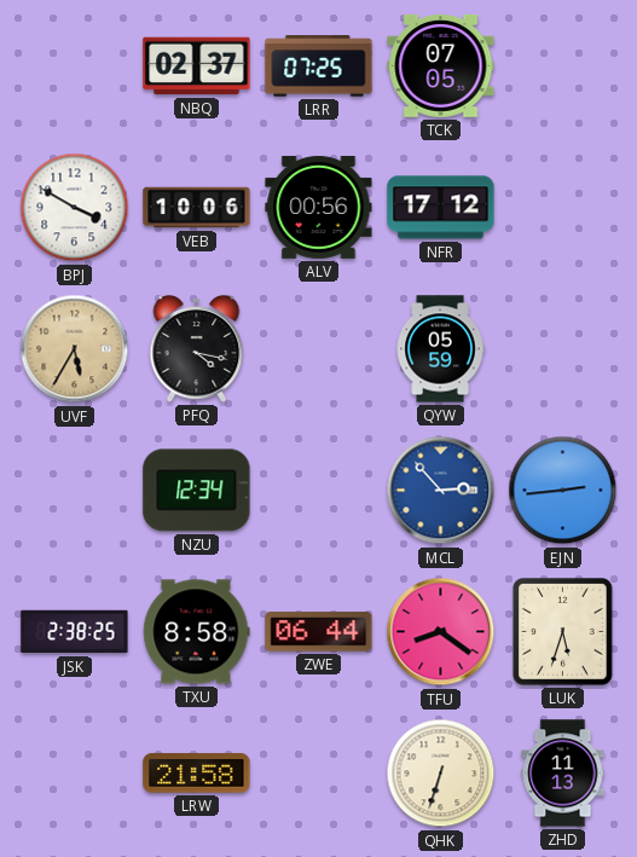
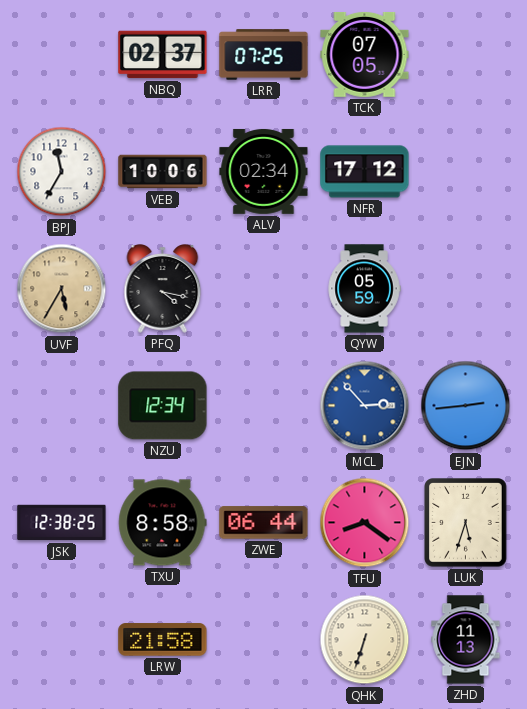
BPJ: 3:50 -> 11:35 (62, 172)
ALV: 00:56 -> 02:34 (264, 171)
JSK: 2:38 -> 12:38 (62, 523)
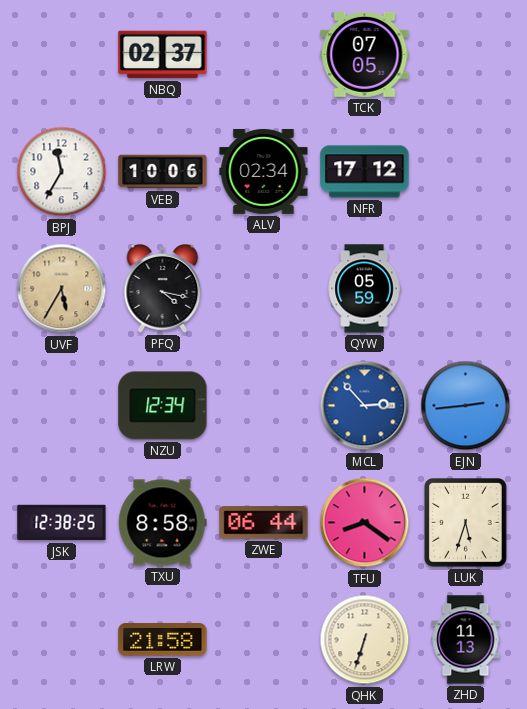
LRR: 07:25 -> none (264, 55)
